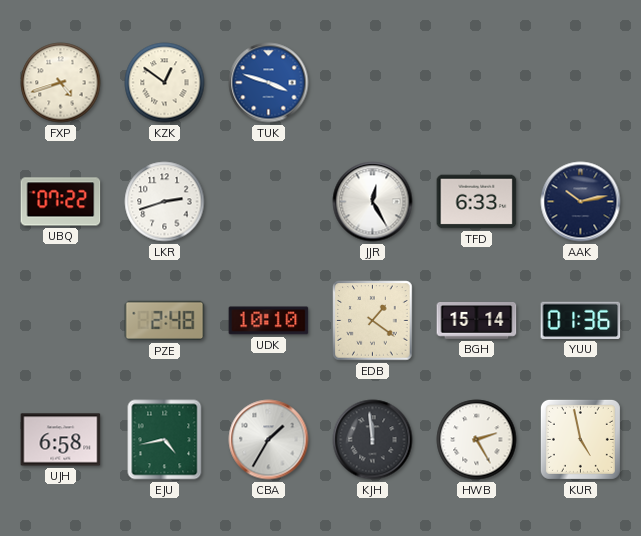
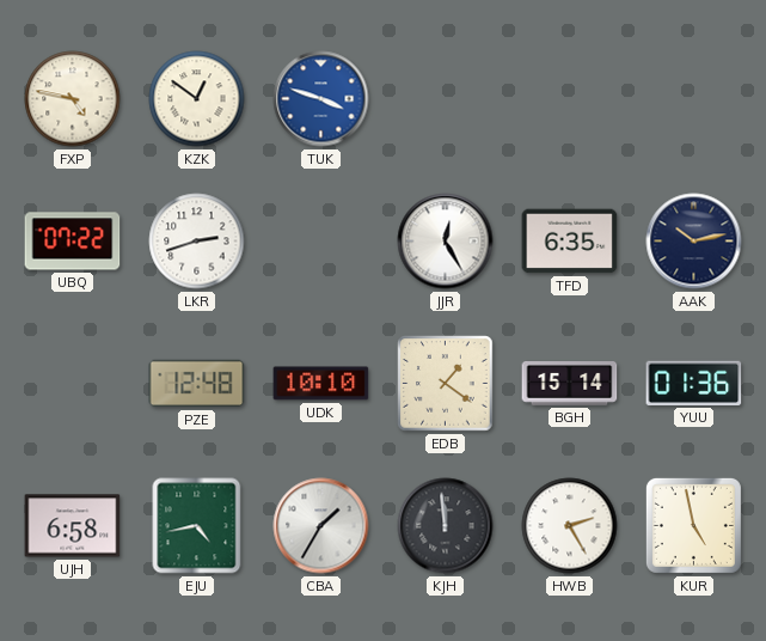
FXP: 4:42 -> 4:47 (73, 99)
TFD: 6:33 -> 6:35 (570, 242)
PZE: 2:48 -> 12:48 (197, 384)
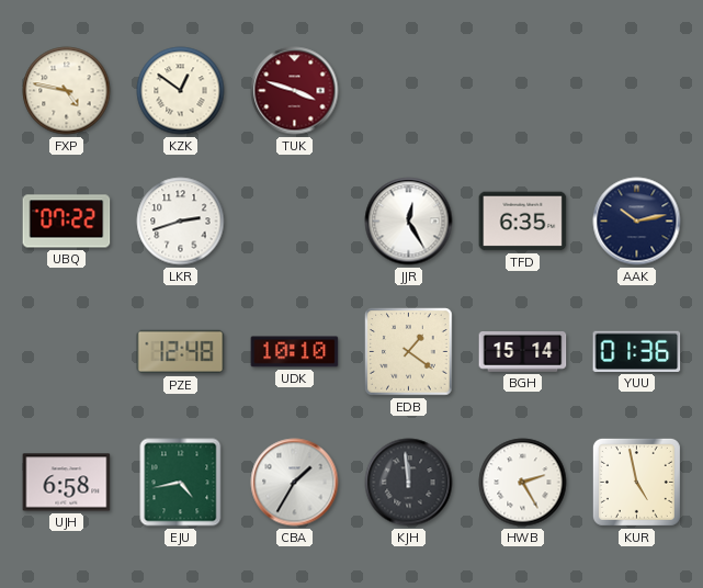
TUK dial: blue -> burgundy (295, 91)
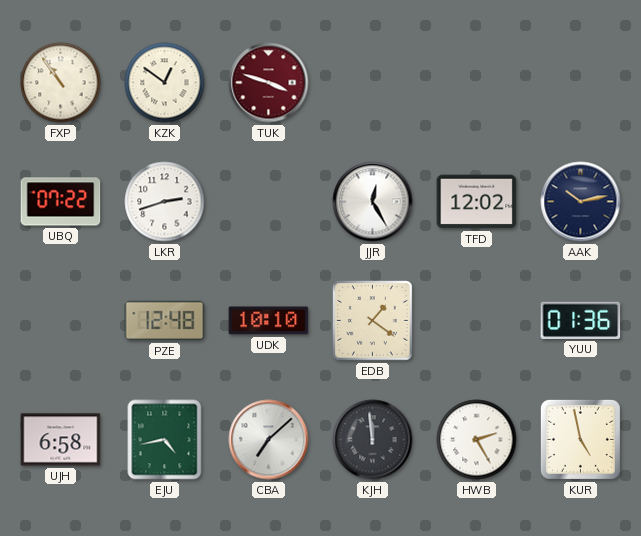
FXP: 4:47 -> 10:54 (61, 83)
TFD: 6:35 -> 12:02 (477, 202)
BGH: 15:14 -> none (523, 352)
CBA: 1:35 -> 7:08 (269, 440)
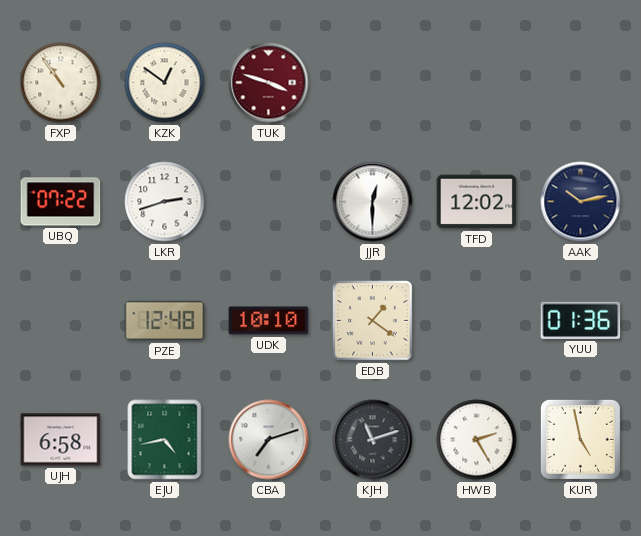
JJR: 12:25 -> 12:30 (373, 202)
CBA: 7:08 -> 7:12 (269, 440)
KJH: 11:59 -> 11:12 (373, 440)
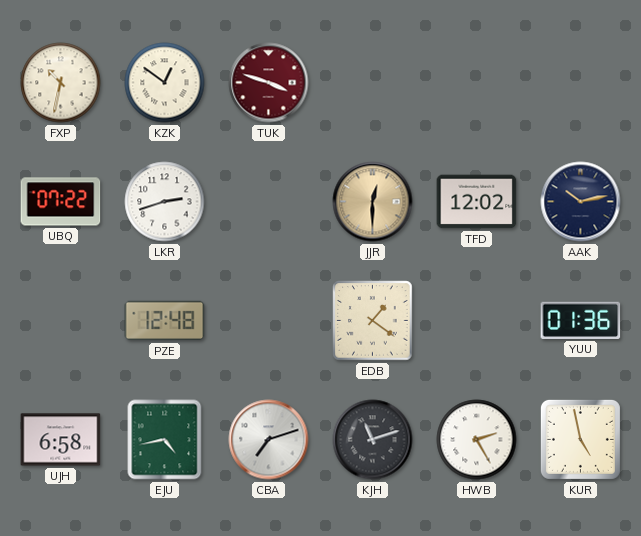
FXP: 10:54 -> 10:32 (61, 83)
JJR dial: white -> champagne (373, 202)
UDK: 10:10 -> none (269, 321)
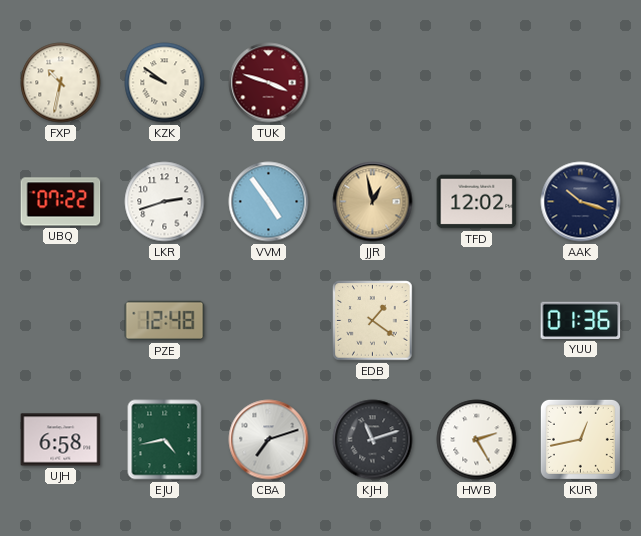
KZK: 12:51 -> 9:51 (165, 83)
VVM: none -> 4:54 (269, 202)
JJR: 12:30 -> 12:58 (373, 202)
AAK: 10:13 -> 10:18 (581, 202)
KUR: 4:58 -> 12:43 (580, 439)
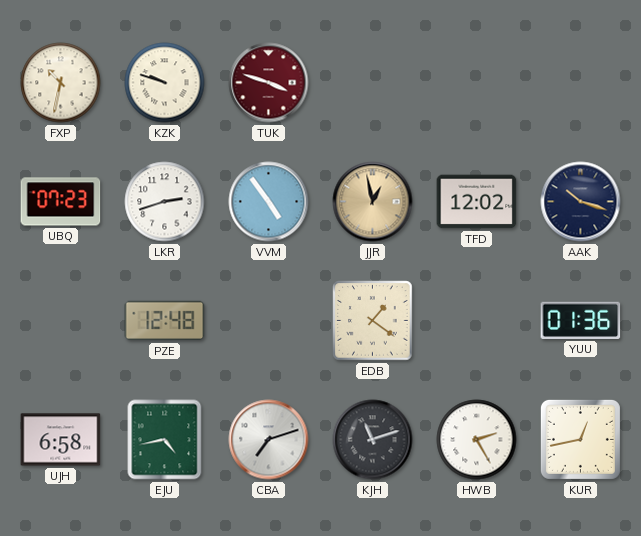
KZK: 9:51 -> 9:48 (165, 83)
UBQ: 07:22 -> 07:23 (61, 202)
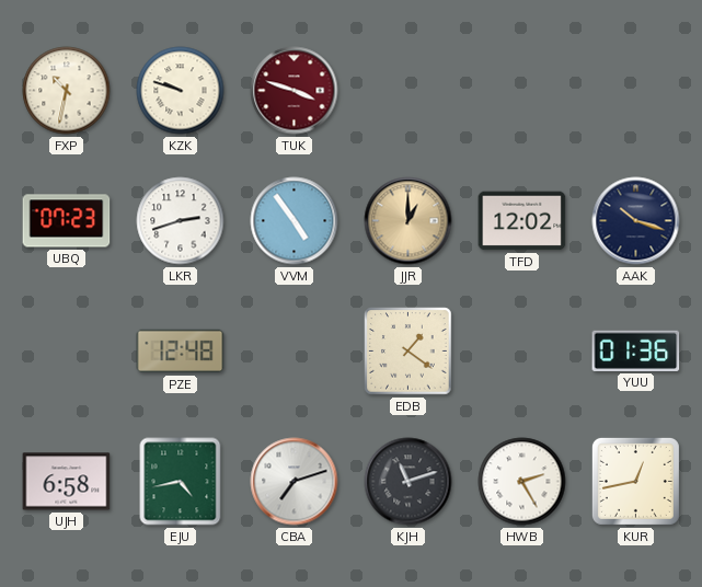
JJR: 12:58 -> 1:00 (408, 221)
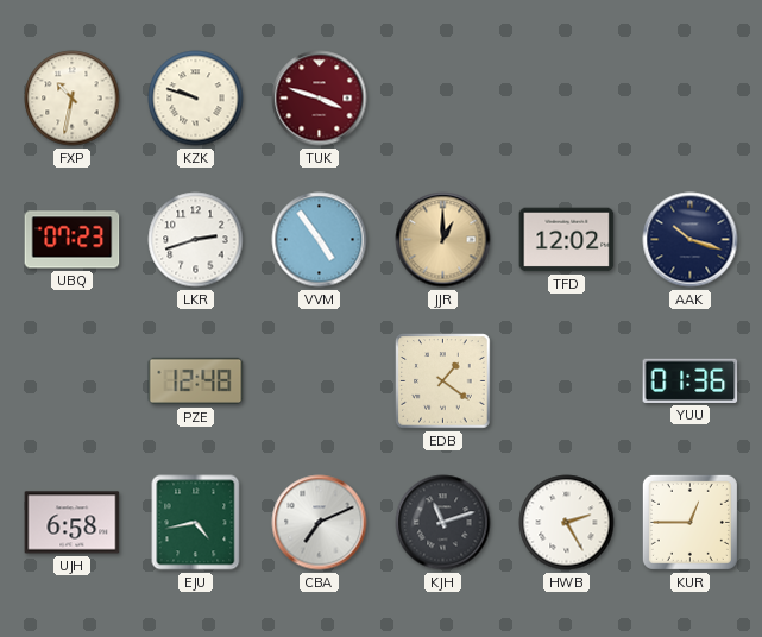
CBA: 7:12 -> 7:11 (320, 523)
KUR: 12:43 -> 12:45 (689, 522)
